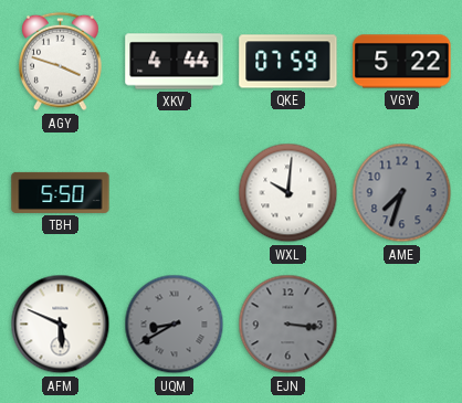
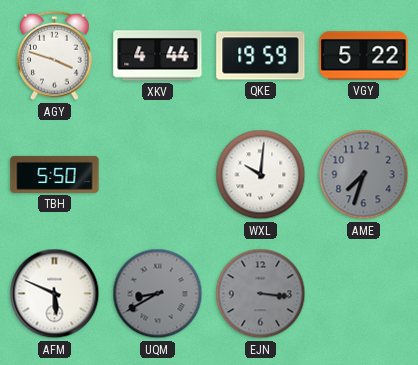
QKE: 07:59 -> 19:59 (261, 56)
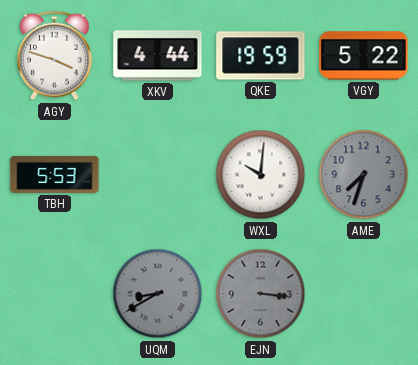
TBH: 5:50 -> 5:53 (55, 174)
AFM: 5:49 -> none (55, 294)
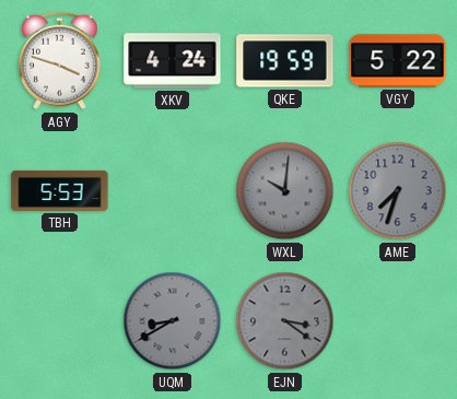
XKV: 4:44 -> 4:24 (173, 61)
WXL dial: white -> grey (285, 191)
EJN: 3:16 -> 3:21 (285, 321)
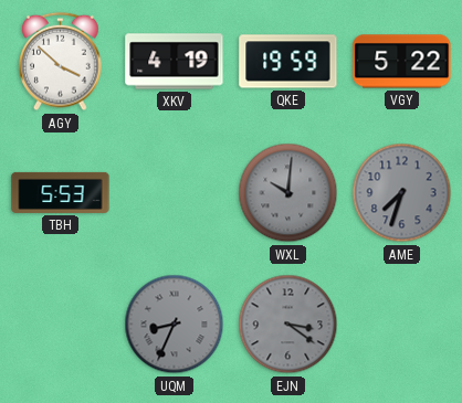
AGY: 3:48 -> 3:52 (61, 62)
XKV: 4:24 -> 4:19 (175, 62)
UQM: 8:40 -> 8:34 (175, 325)
